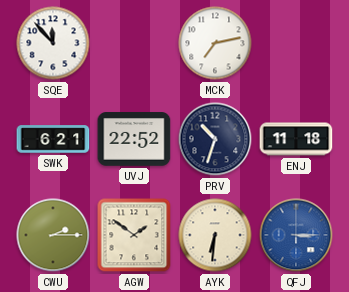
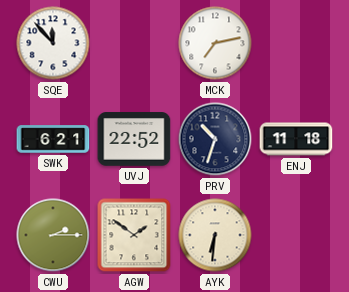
QFJ: 3:15 -> none (296, 235)
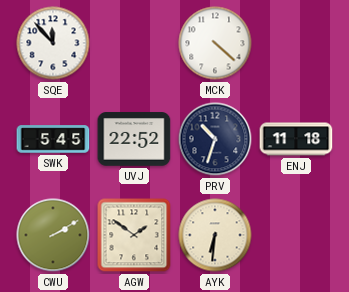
MCK: 7:13 -> 4:22 (215, 43)
SWK: 6:21 -> 5:45 (53, 139)
CWU: 2:15 -> 2:10 (53, 235)
